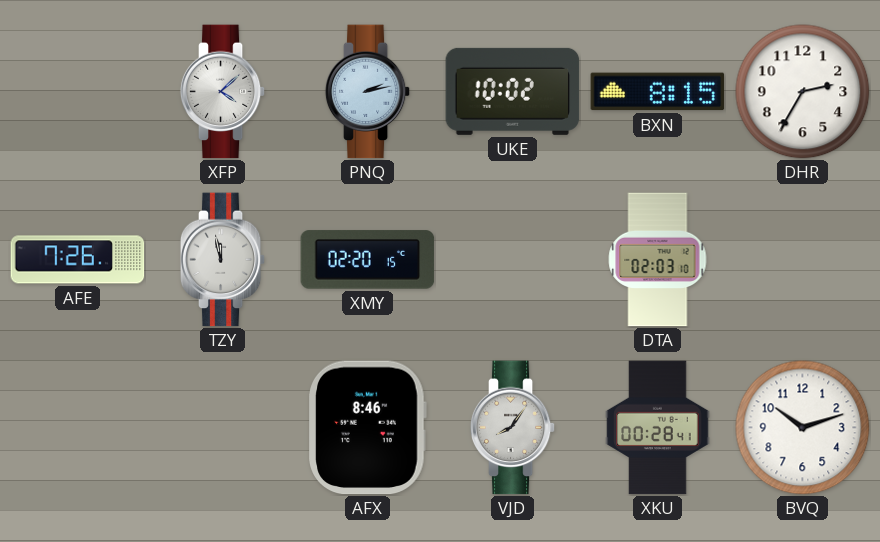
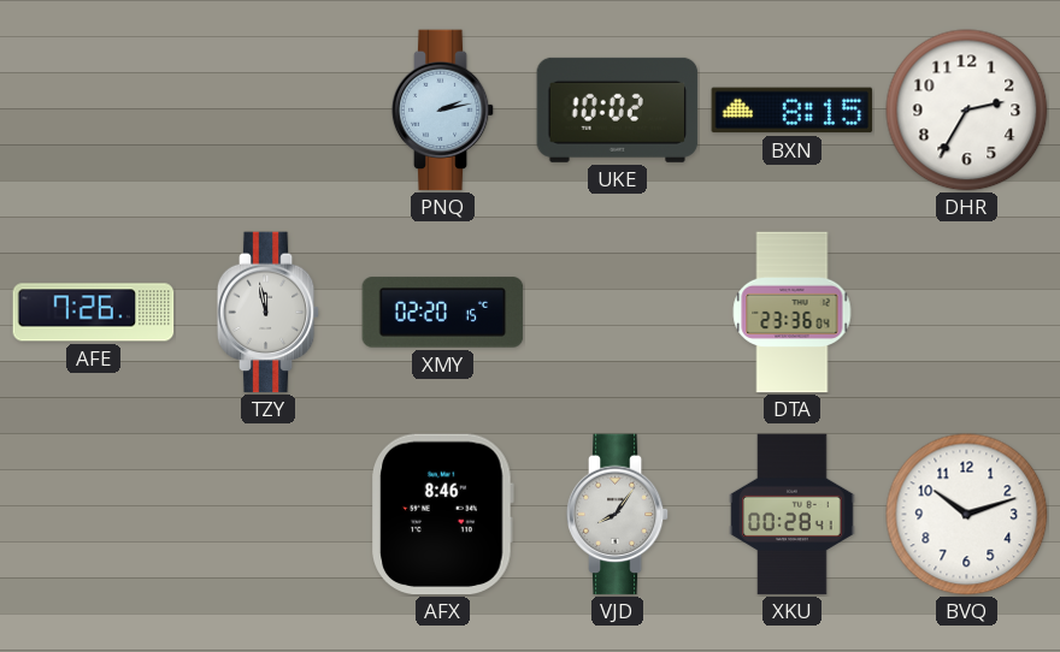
XFP: 4:08 -> none (223, 92)
DTA: 02:03 -> 23:36 (793, 313)
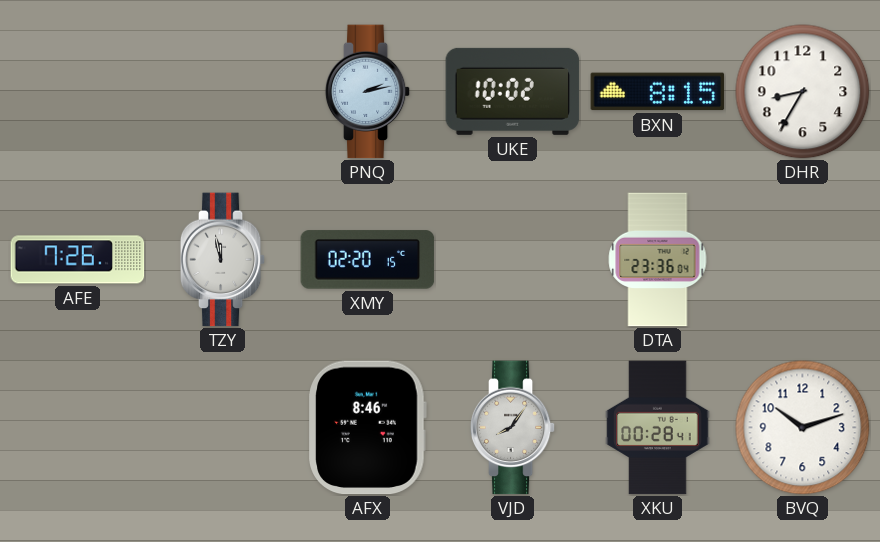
DHR: 2:35 -> 8:35 (803, 92)
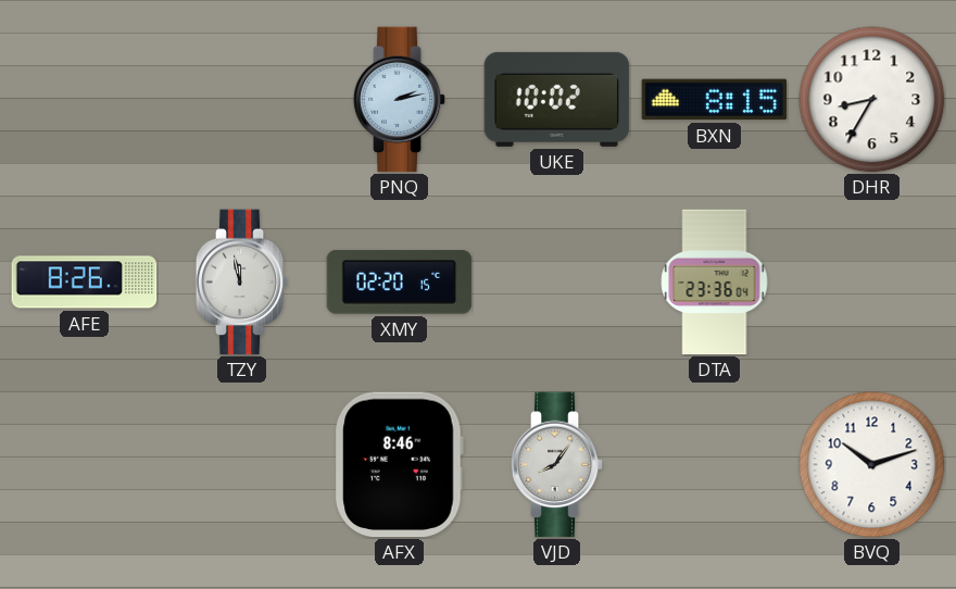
AFE: 7:26 -> 8:26 (85, 283)
XKU: 00:28 -> none (658, 428)
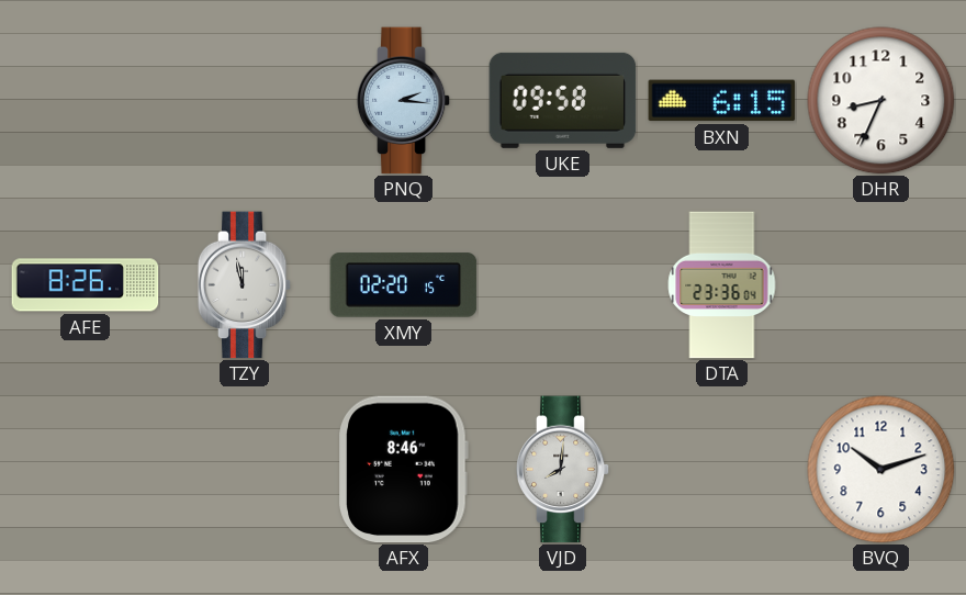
PNQ: 2:13 -> 2:16 (404, 101)
UKE: 10:02 -> 09:58 (563, 100)
BXN: 8:15 -> 6:15 (722, 101)
DHR: 8:35 -> 8:34 (881, 101)
VJD: 8:06 -> 8:01 (563, 470)
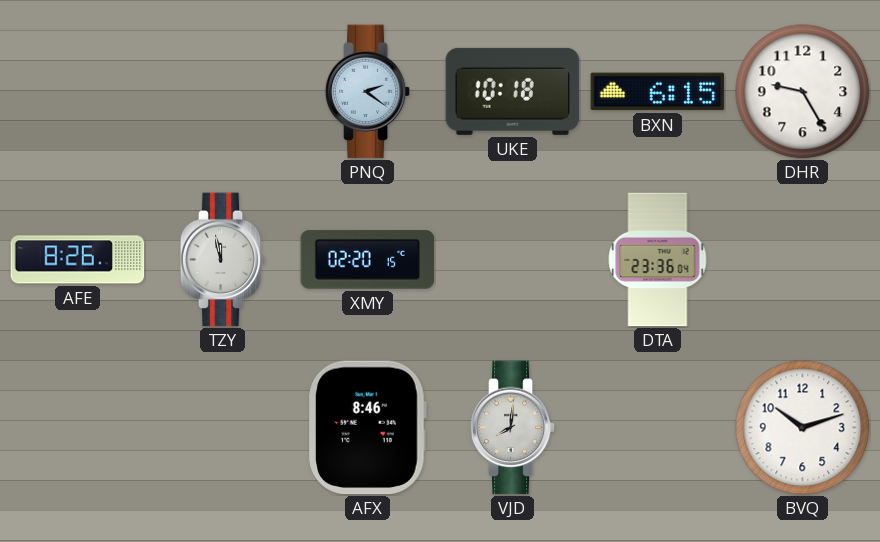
PNQ: 2:16 -> 2:21 (368, 92)
UKE: 09:58 -> 10:18 (513, 91)
DHR: 8:34 -> 9:25 (803, 92)
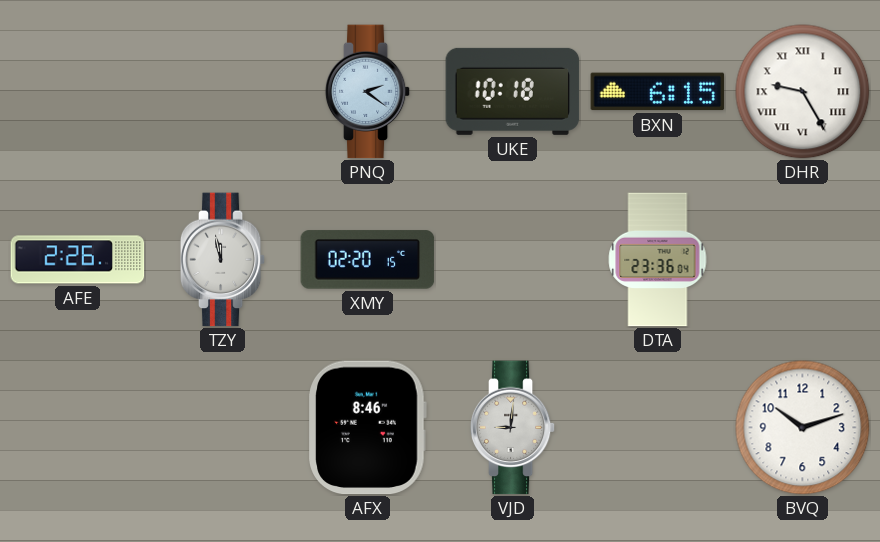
DHR numerals: Arabic -> Roman (803, 92)
AFE: 8:26 -> 2:26 (78, 260)
VJD: 8:01 -> 9:01 (513, 428)
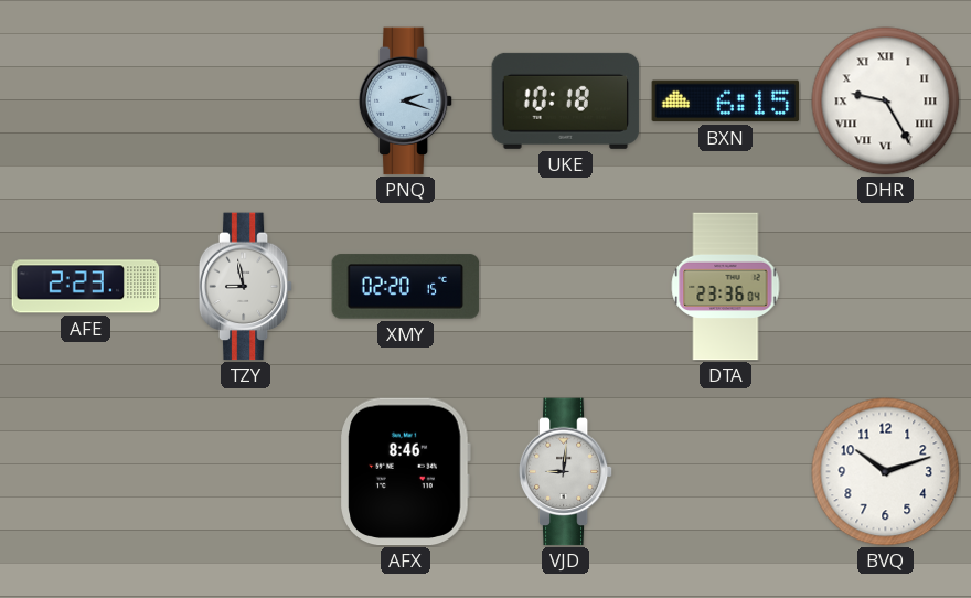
PNQ: 2:21 -> 2:18 (406, 102)
AFE: 2:26 -> 2:23 (86, 287)
TZY: 11:58 -> 8:58 (246, 287)
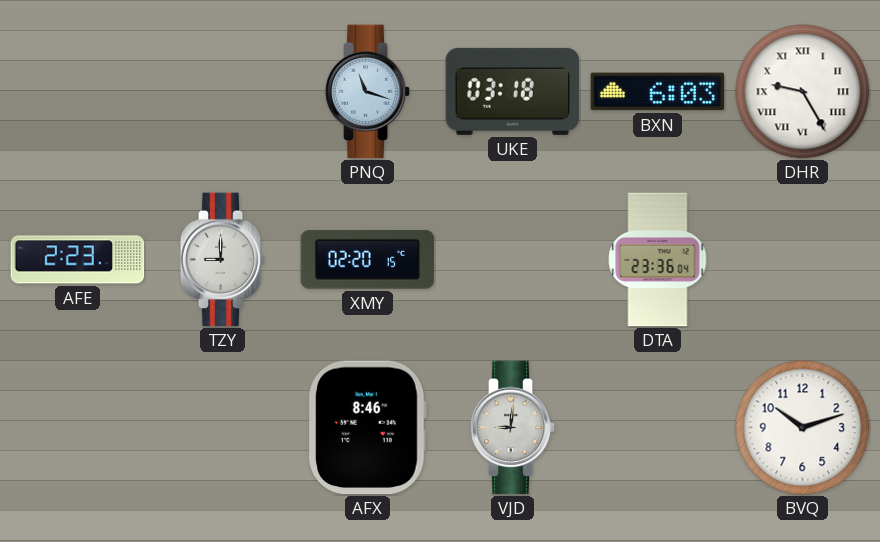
PNQ: 2:18 -> 11:18 (368, 92)
UKE: 10:18 -> 03:18 (513, 91)
BXN: 6:15 -> 6:03 (658, 92)
TZY: 8:58 -> 9:00 (223, 260)
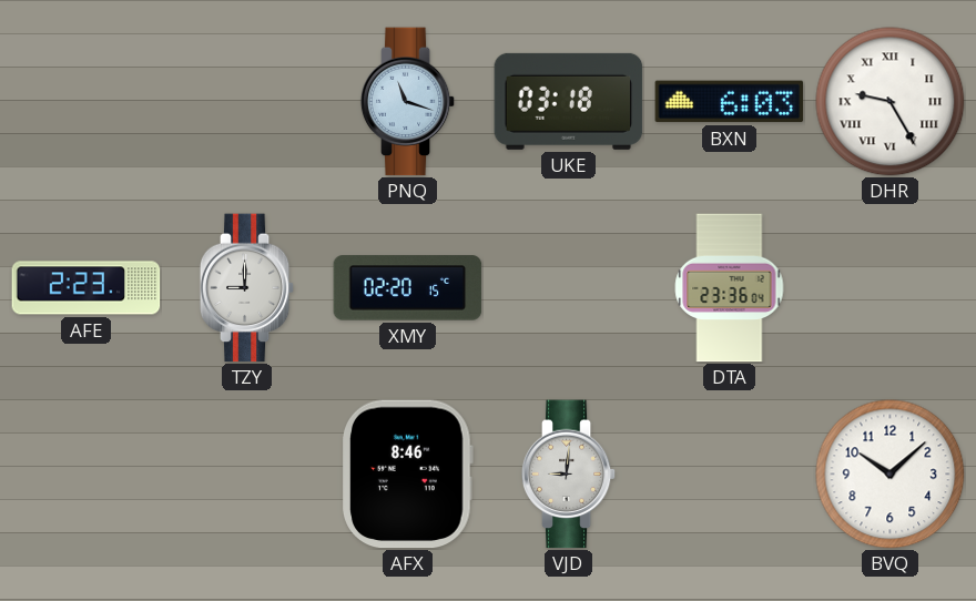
BVQ: 10:12 -> 10:08 (891, 475)
